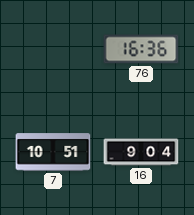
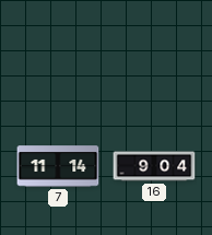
76: 16:36 -> none (141, 49)
7: 10:51 -> 11:14 (58, 166)
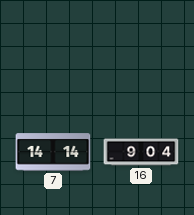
7: 11:14 -> 14:14 (53, 152)
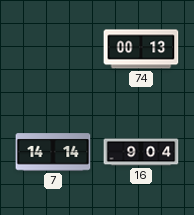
74: none -> 00:13 (141, 49)
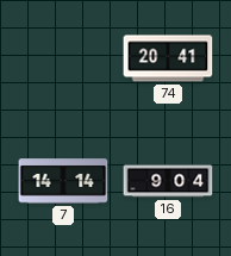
74: 00:13 -> 20:41 (168, 58)
